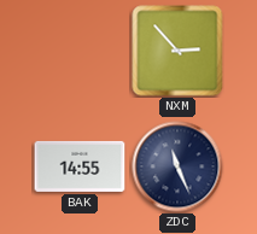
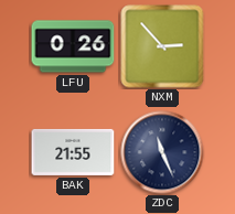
LFU: none -> 0:26 (73, 46)
BAK: 14:55 -> 21:55 (73, 152)
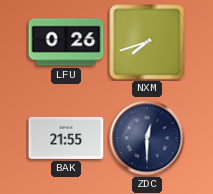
NXM: 2:53 -> 7:42 (147, 42)
ZDC: 11:26 -> 12:30 (147, 138)
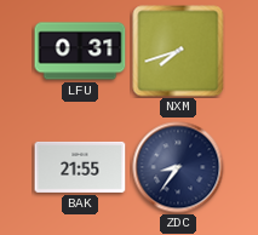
LFU: 0:26 -> 0:31 (80, 51)
ZDC: 12:30 -> 8:36 (178, 167)
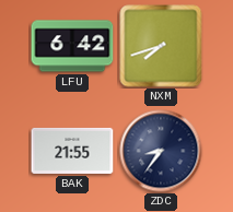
LFU: 0:31 -> 6:42 (72, 46)
